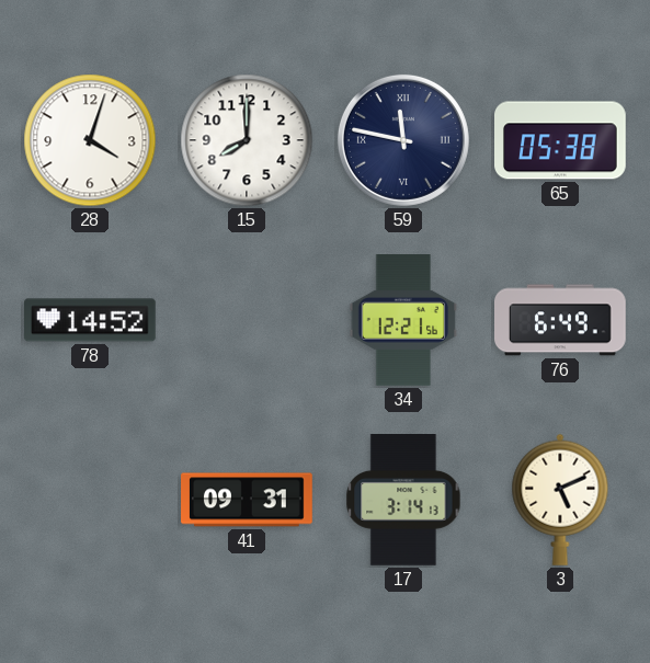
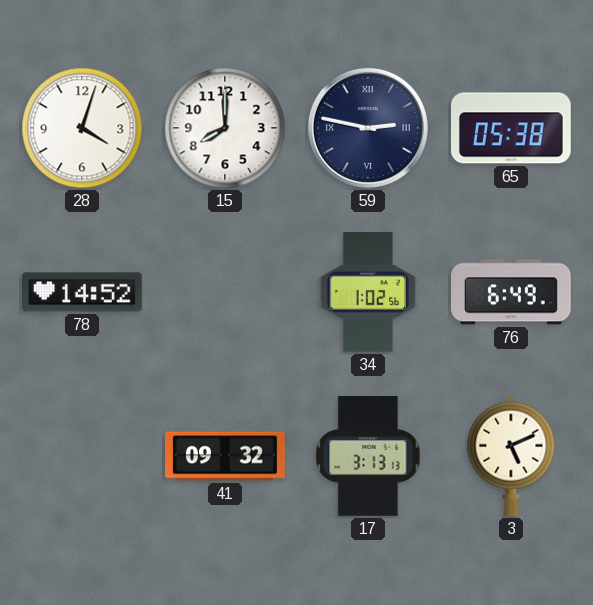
59: 11:47 -> 2:47 (368, 128)
34: 12:21 -> 1:02 (368, 293)
41: 09:31 -> 09:32 (225, 456)
17: 3:14 -> 3:13 (368, 457)
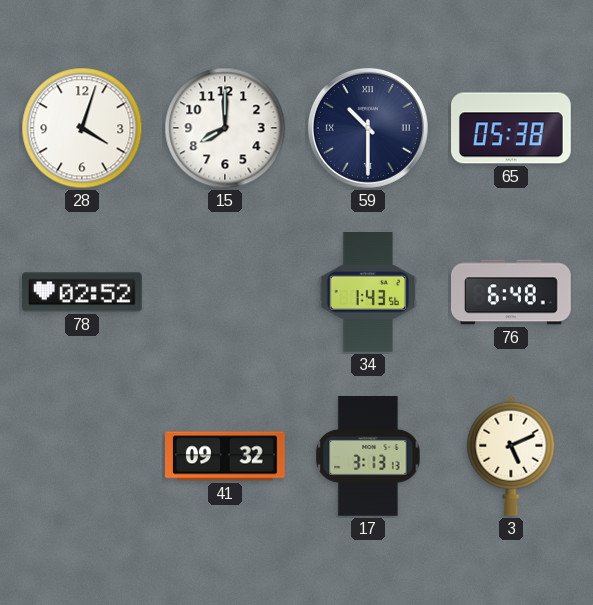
59: 2:47 -> 10:30 (368, 128)
78: 14:52 -> 02:52 (83, 292)
34: 1:02 -> 1:43 (368, 293)
76: 6:49 -> 6:48 (512, 292)
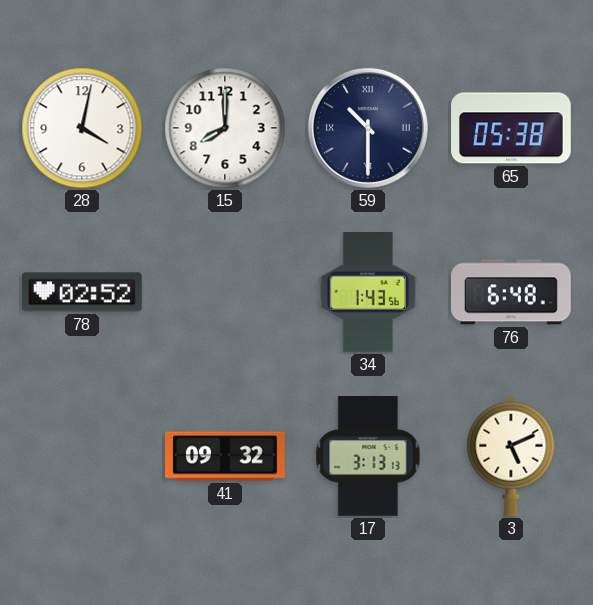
28: 4:03 -> 4:02 (82, 128)
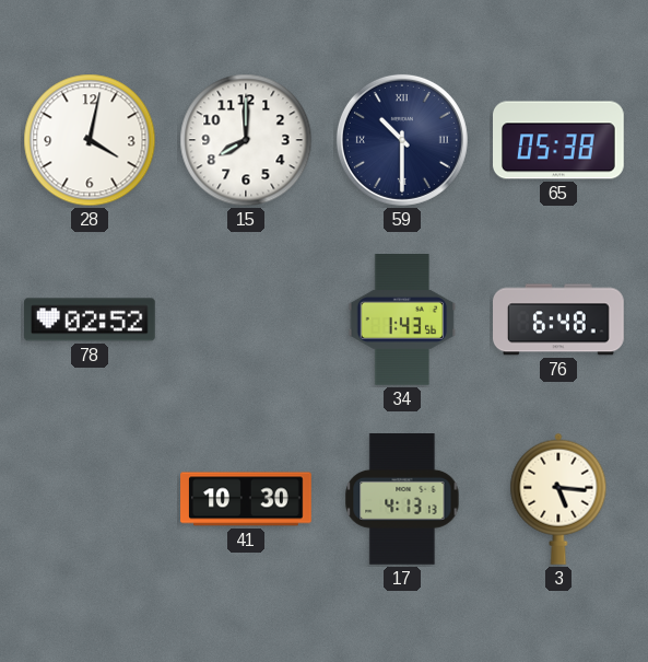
41: 09:32 -> 10:30 (246, 499)
17: 3:13 -> 4:13 (402, 500)
3: 5:11 -> 5:16 (558, 499)
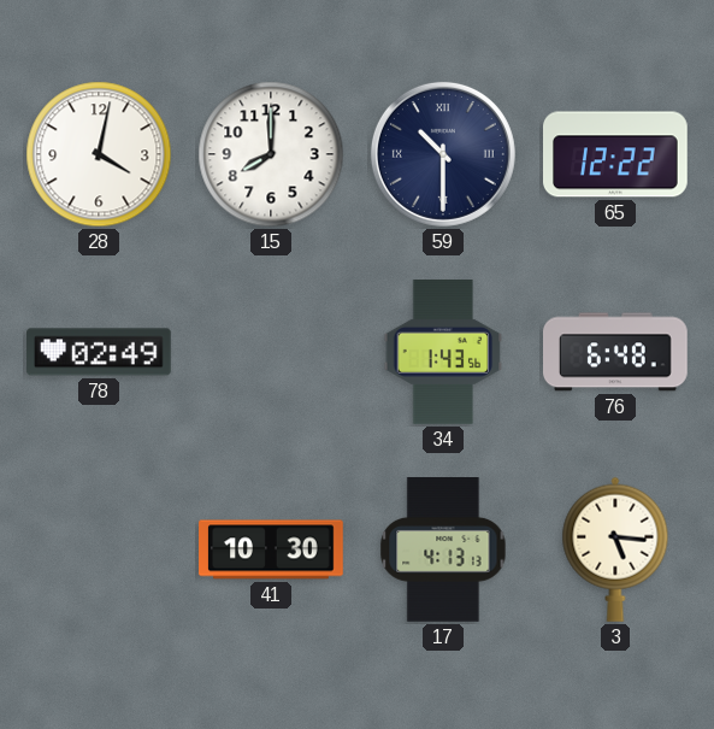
65: 05:38 -> 12:22 (616, 154)
78: 02:52 -> 02:49 (100, 352)
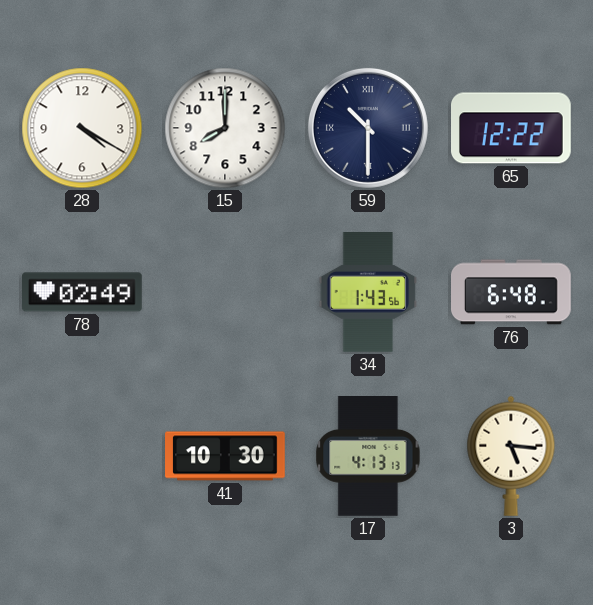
28: 4:02 -> 4:20 (82, 128)
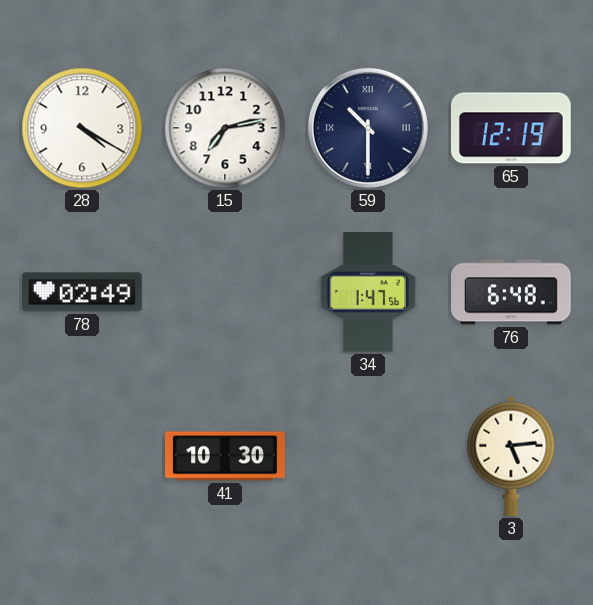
15: 8:00 -> 7:13 (225, 128)
65: 12:22 -> 12:19 (512, 128)
34: 1:43 -> 1:47 (368, 293)
17: 4:13 -> none (368, 457)
3: 5:16 -> 5:14 (511, 456)
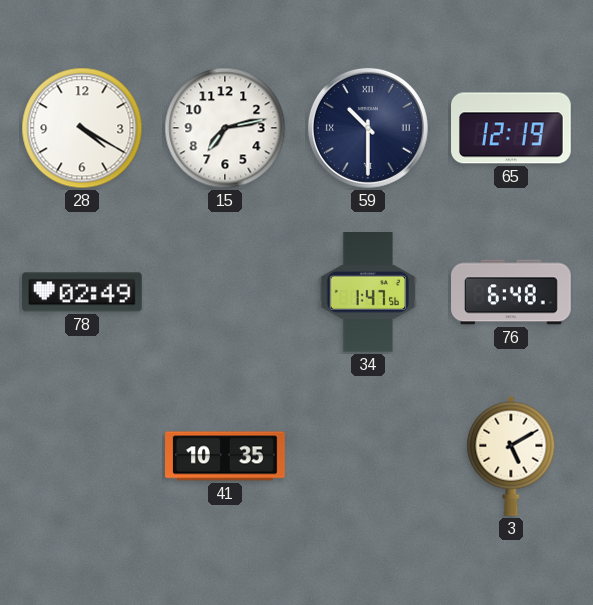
41: 10:30 -> 10:35 (225, 456)
3: 5:14 -> 5:10 (511, 456)
